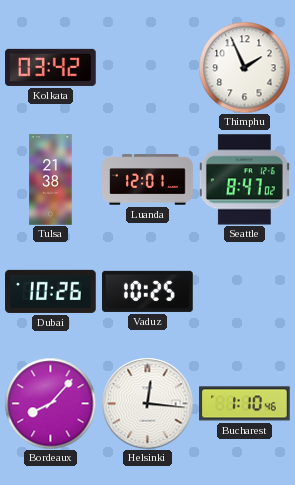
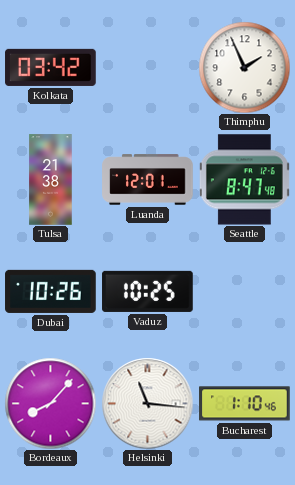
Seattle: 8:47:02 -> 8:47:48 (244, 180)
Helsinki: 12:16 -> 11:16 (147, 403)
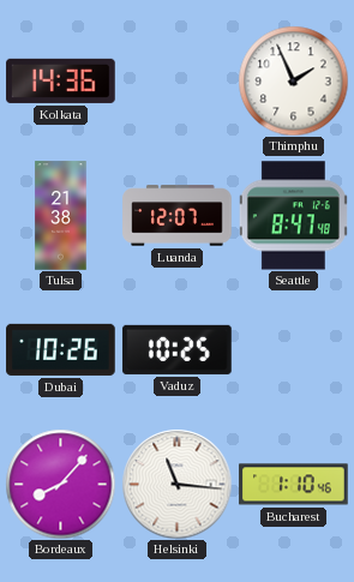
Kolkata: 03:42 -> 14:36 (61, 80)
Luanda: 12:01 -> 12:07 (178, 216)
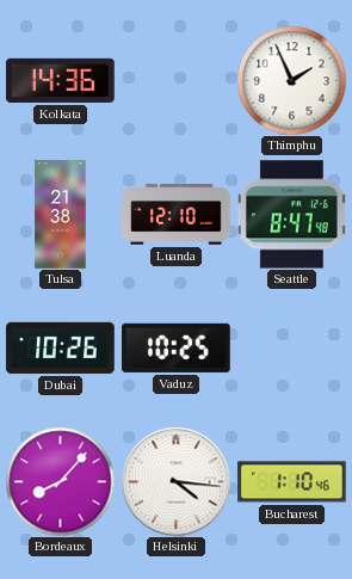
Luanda: 12:07 -> 12:10 (177, 215)
Helsinki: 11:16 -> 4:16 (175, 481)
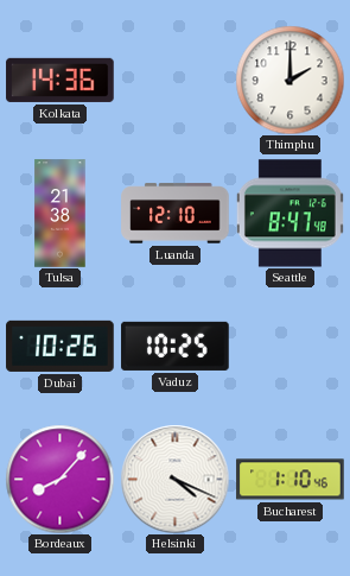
Thimphu: 1:56 -> 2:00 (289, 80)
Helsinki: 4:16 -> 4:19 (174, 479)
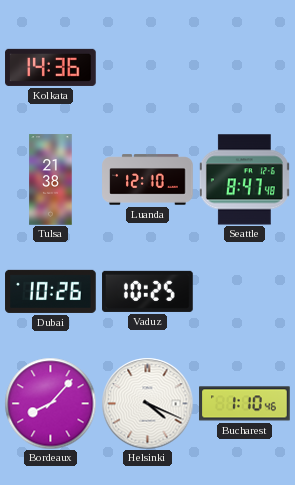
Thimphu: 2:00 -> none (289, 80)
